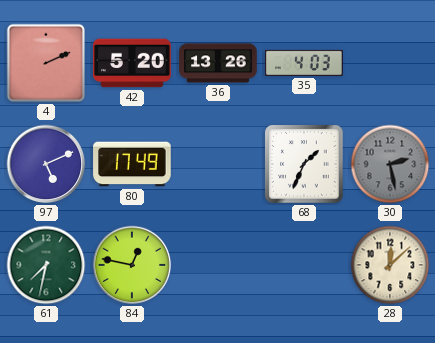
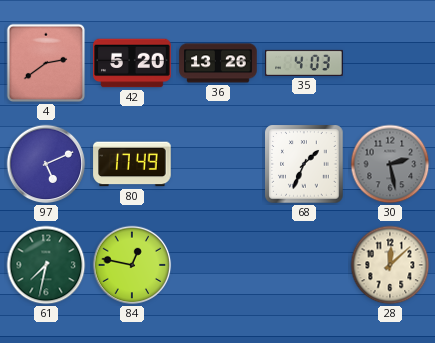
4: 2:11 -> 2:39 (46, 63)
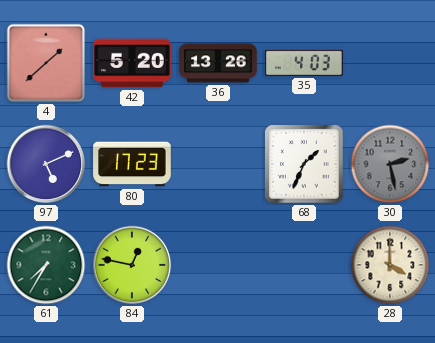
4: 2:39 -> 1:38 (46, 63)
80: 17:49 -> 17:23 (132, 164)
61: 7:32 -> 7:35 (46, 265)
28: 12:08 -> 4:00 (390, 265)
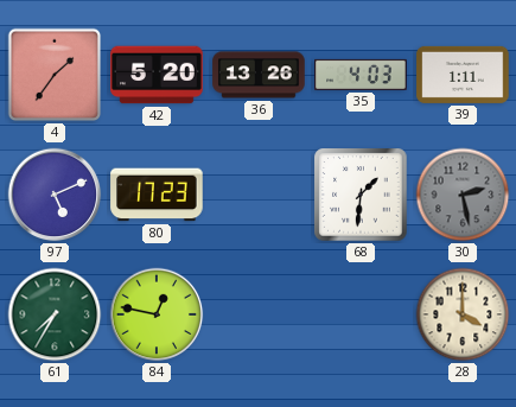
4: 1:38 -> 1:36 (55, 75)
39: none -> 1:11 (463, 75)
68: 1:34 -> 1:31 (361, 195)
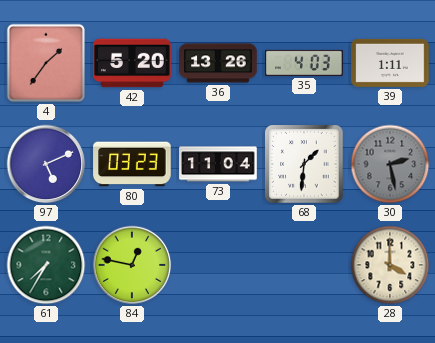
80: 17:23 -> 03:23 (132, 164)
73: none -> 11:04 (218, 164)
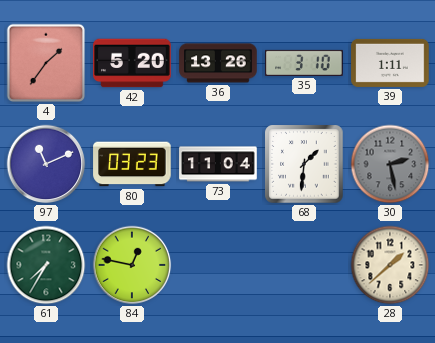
35: 4:03 -> 3:10 (304, 63)
97: 5:11 -> 11:11 (46, 164)
28: 4:00 -> 1:38 (390, 265)
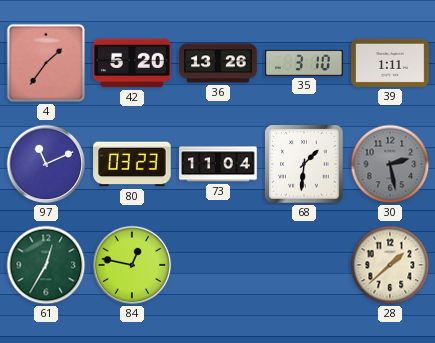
61: 7:35 -> 12:35 (46, 265)
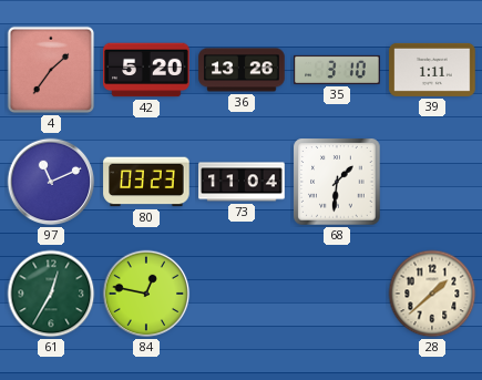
30: 2:28 -> none (390, 164)
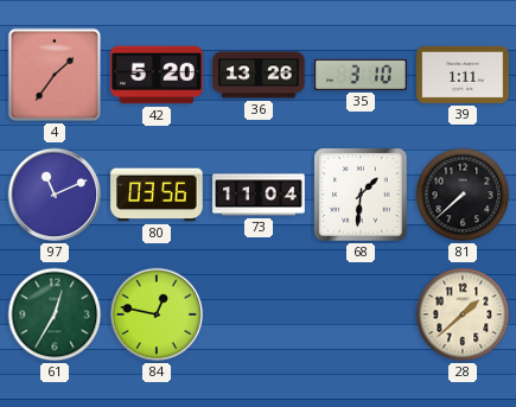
80: 03:23 -> 03:56 (157, 195)
81: none -> 7:38 (463, 195)
